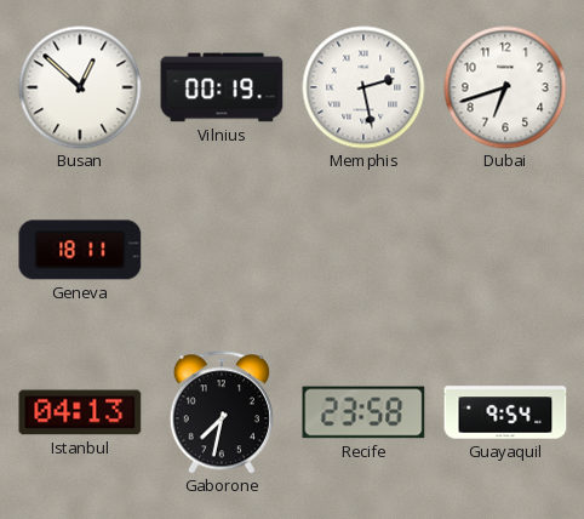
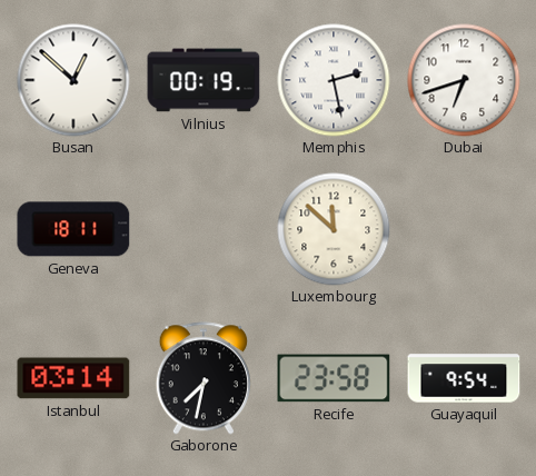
Luxembourg: none -> 11:52 (334, 229)
Istanbul: 04:13 -> 03:14 (73, 378)
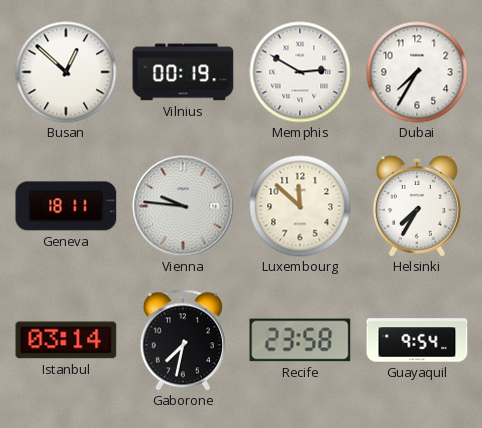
Memphis: 2:28 -> 2:50 (300, 72)
Dubai: 6:42 -> 7:35 (417, 72)
Vienna: none -> 9:46 (183, 206)
Helsinki: none -> 7:35 (417, 206)
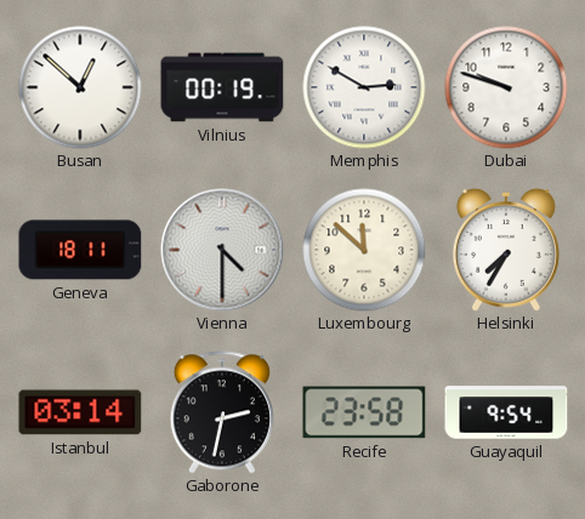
Dubai: 7:35 -> 9:48 (506, 87)
Vienna: 9:46 -> 4:30 (222, 250)
Gaborone: 7:32 -> 2:32 (222, 412)
